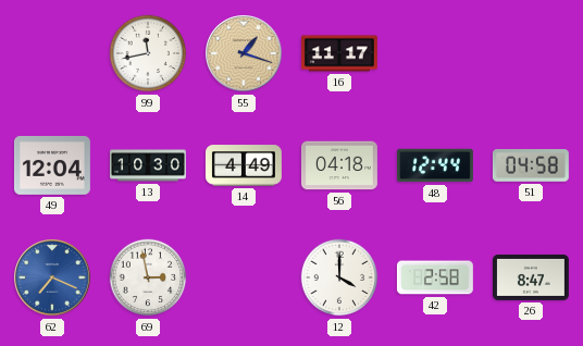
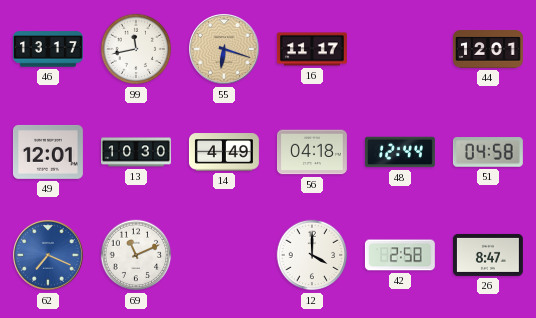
46: none -> 13:17 (48, 49)
55: 1:18 -> 6:18 (225, 50)
44: none -> 12:01 (489, 49)
49: 12:04 -> 12:01 (48, 152)
69: 2:58 -> 11:11 (136, 255)
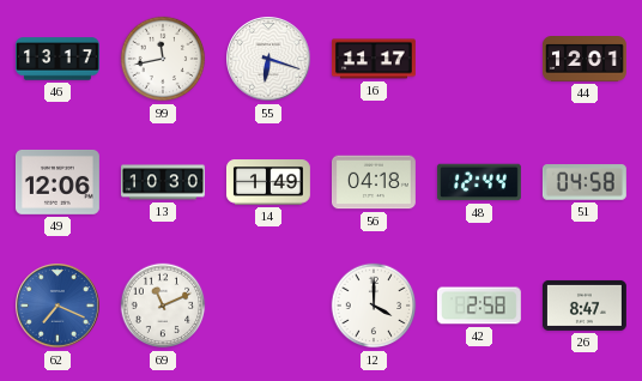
55 dial: champagne -> white (269, 60)
49: 12:01 -> 12:06 (57, 182)
14: 4:49 -> 1:49 (268, 182)
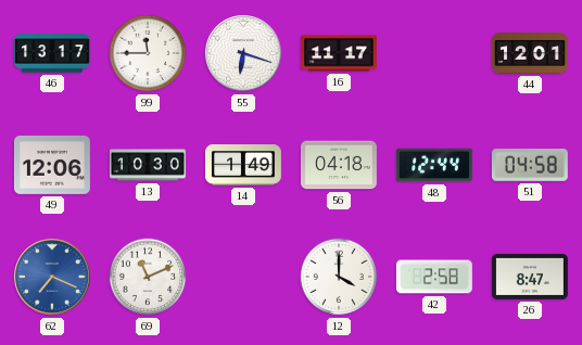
99: 11:43 -> 11:45 (148, 53)
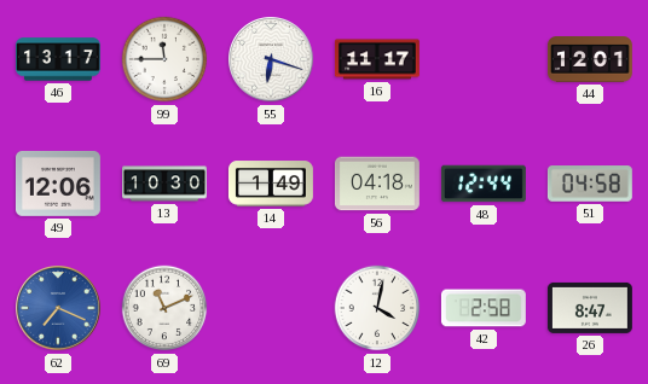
12: 4:00 -> 4:02 (377, 308)
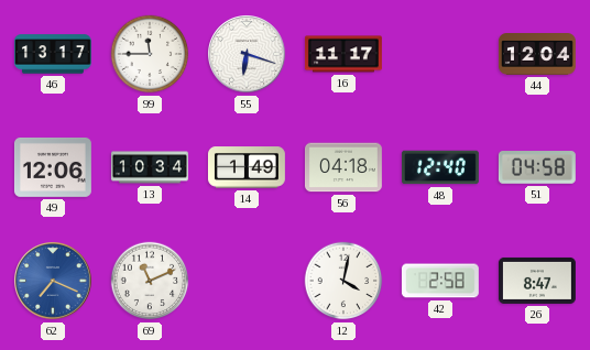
44: 12:01 -> 12:04 (538, 54)
13: 10:30 -> 10:34 (151, 167)
48: 12:44 -> 12:40 (440, 167)
